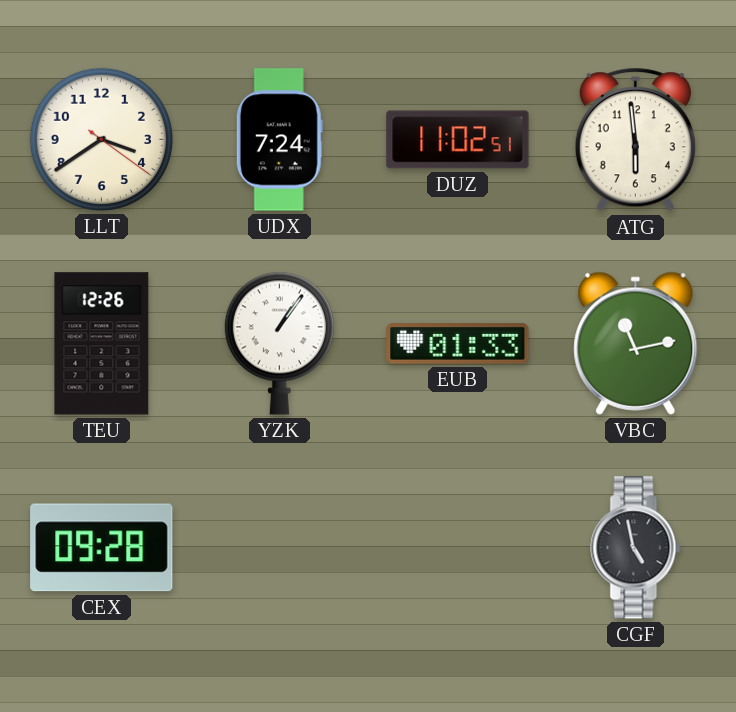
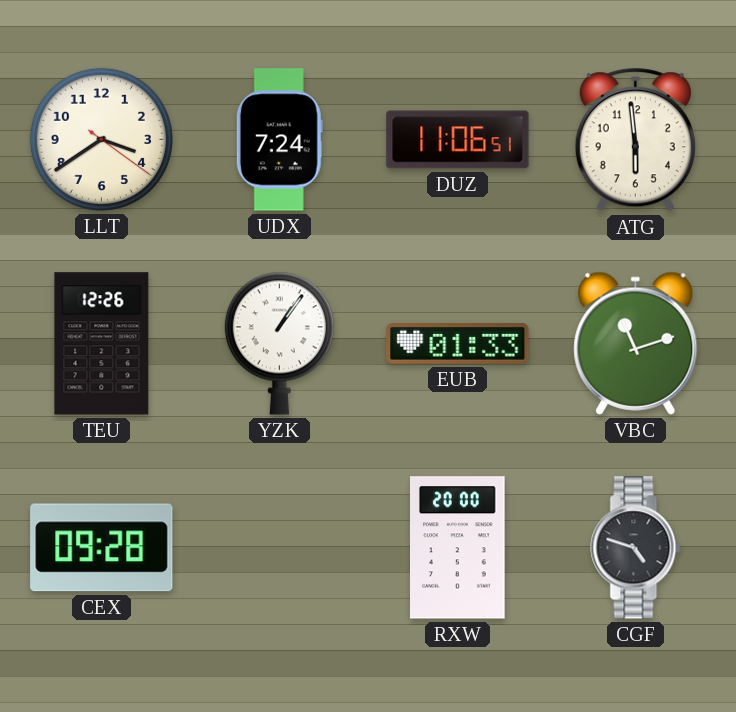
DUZ: 11:02 -> 11:06 (458, 140)
VBC: 11:13 -> 11:12 (636, 343)
RXW: none -> 20:00 (458, 548)
CGF: 4:58 -> 4:48 (636, 548)
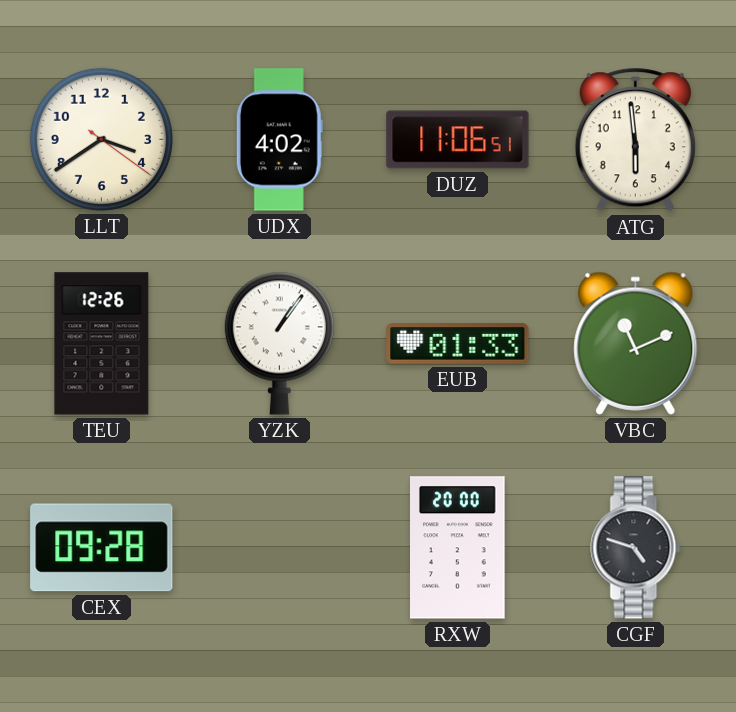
UDX: 7:24 -> 4:02 (279, 140)
VBC: 11:12 -> 11:11 (636, 343)
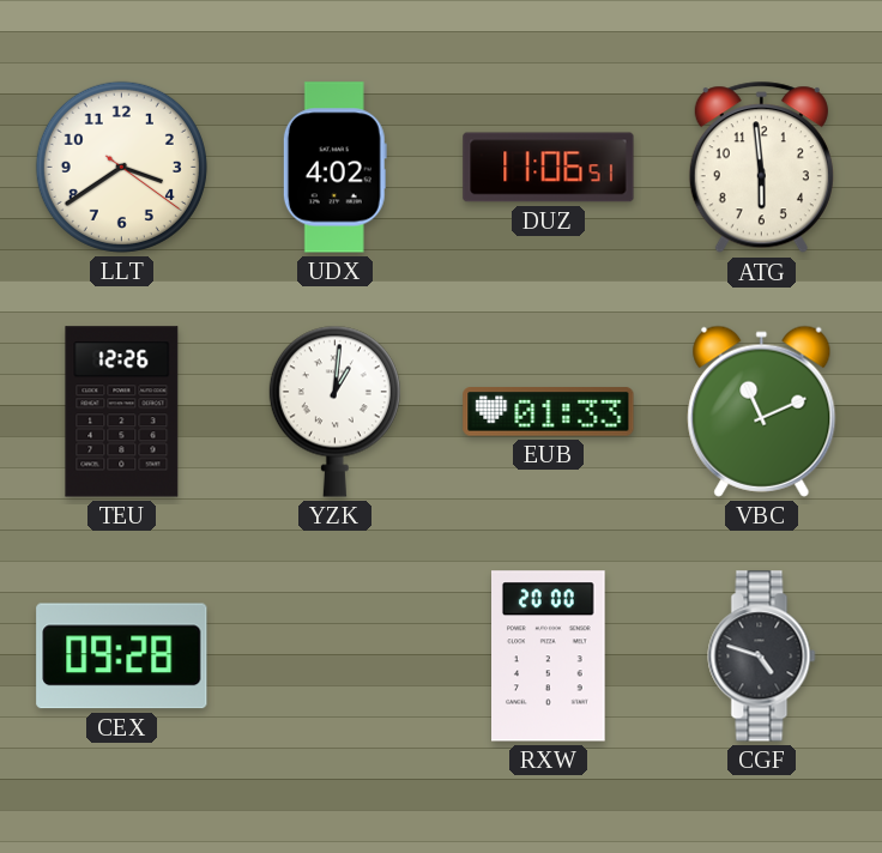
YZK: 1:06 -> 1:01 (334, 411)
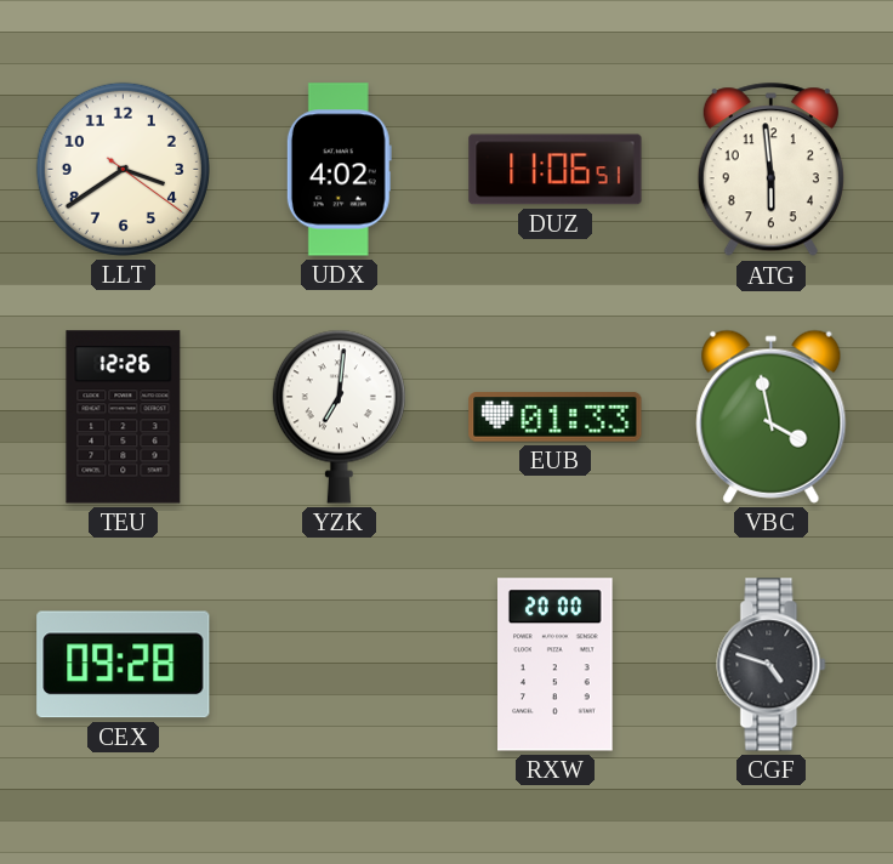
YZK: 1:01 -> 7:01 (339, 416)
VBC: 11:11 -> 3:58 (772, 416)
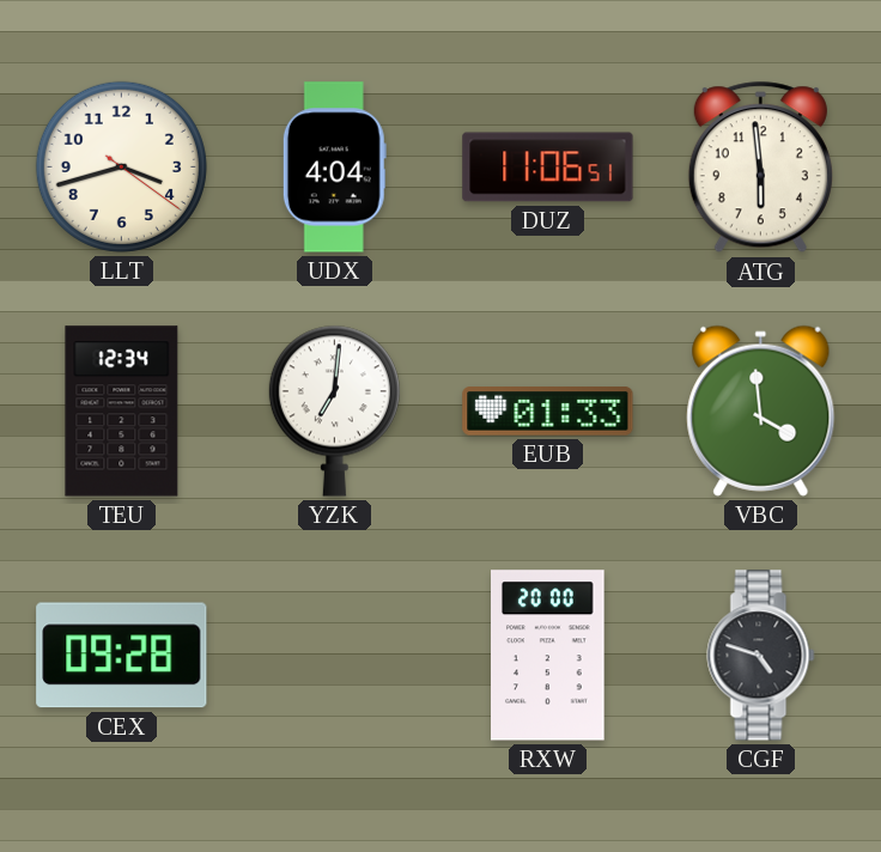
LLT: 3:39 -> 3:42 (121, 166)
UDX: 4:02 -> 4:04 (334, 168)
TEU: 12:26 -> 12:34 (122, 412)
VBC: 3:58 -> 3:59 (761, 410)
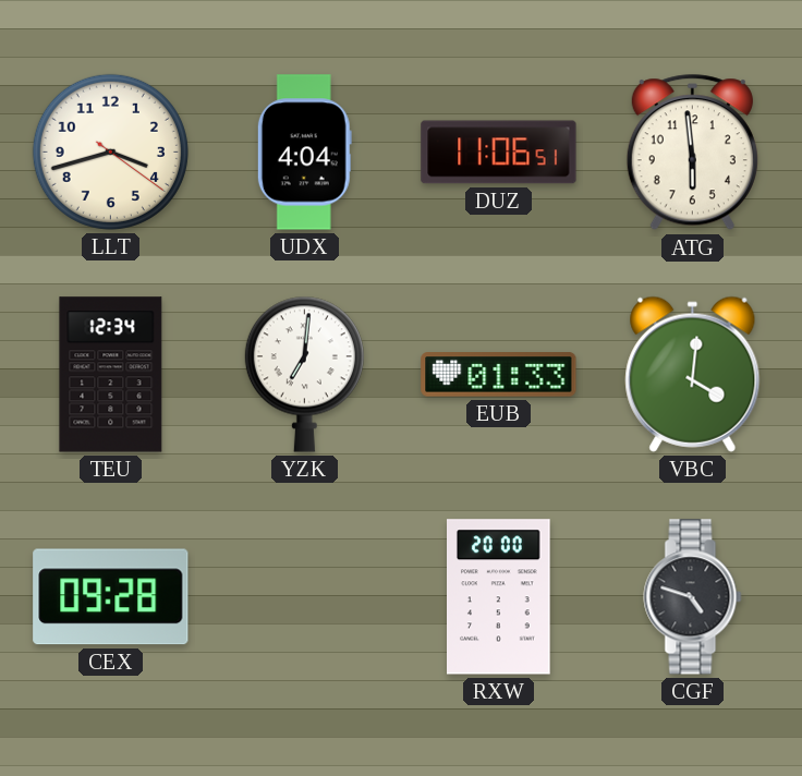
VBC: 3:59 -> 4:01 (693, 374)
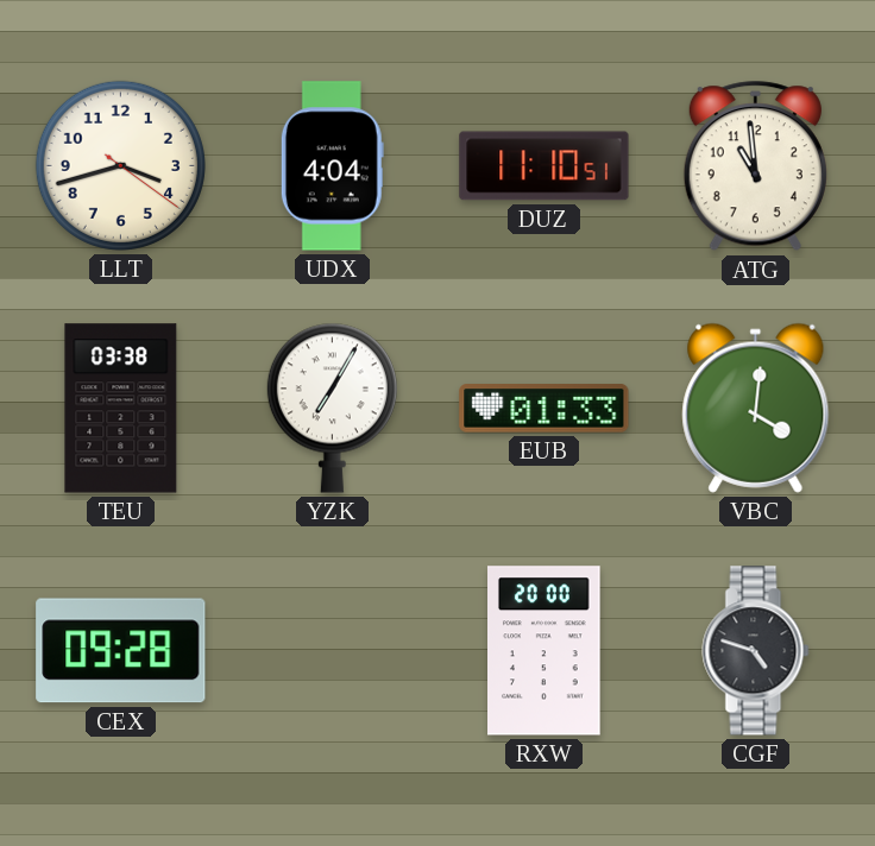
DUZ: 11:06 -> 11:10 (544, 166)
ATG: 5:59 -> 10:59 (755, 166)
TEU: 12:34 -> 03:38 (121, 409)
YZK: 7:01 -> 7:05 (332, 408)
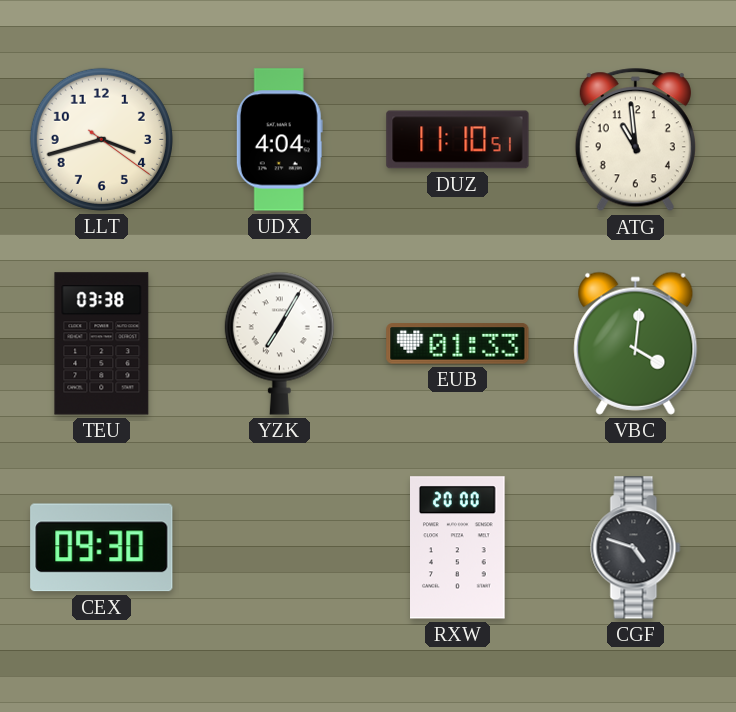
CEX: 09:28 -> 09:30 (102, 548)
